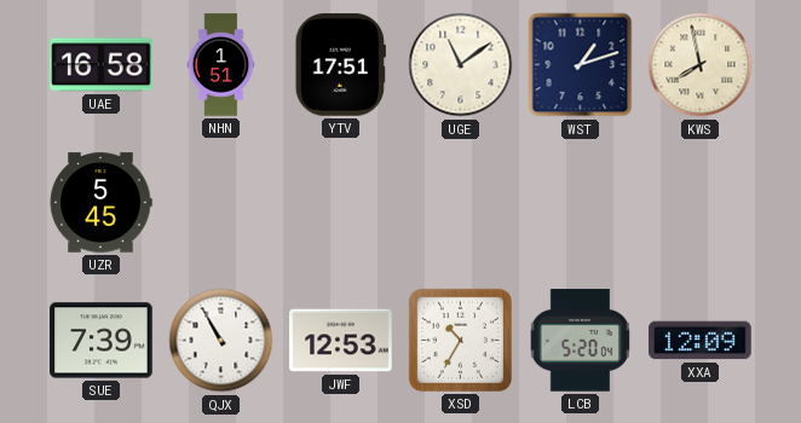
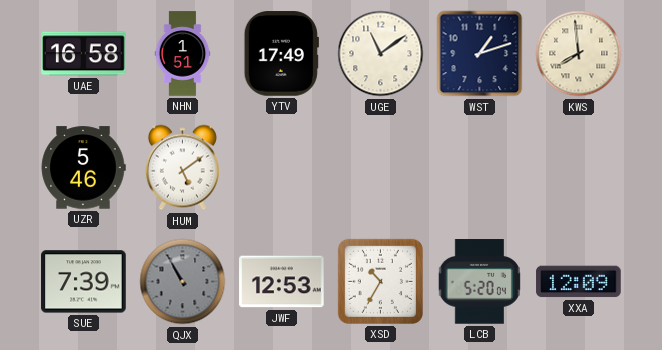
YTV: 17:51 -> 17:49 (281, 54)
KWS: 7:58 -> 7:59 (579, 54)
UZR: 5:45 -> 5:46 (83, 168)
HUM: none -> 5:09 (182, 168)
QJX dial: white -> grey (183, 282)
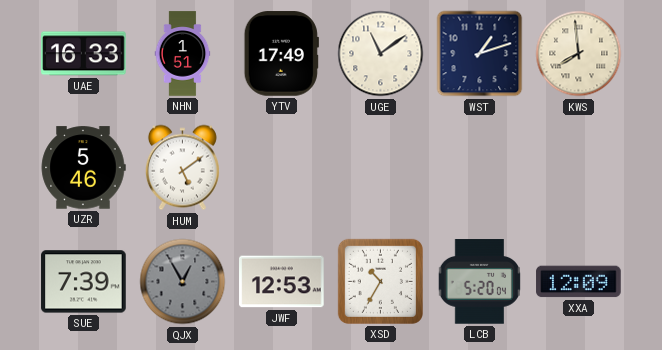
UAE: 16:58 -> 16:33 (84, 54)
QJX: 10:55 -> 12:55 (183, 282)
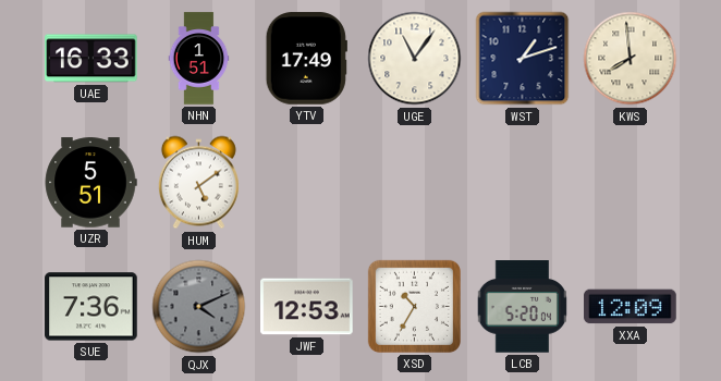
UGE: 11:09 -> 11:06 (415, 59)
UZR: 5:46 -> 5:51 (90, 183)
SUE: 7:39 -> 7:36 (91, 307)
QJX: 12:55 -> 4:11 (199, 307)
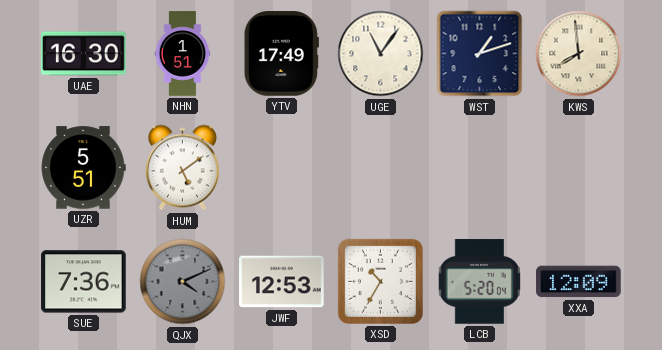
UAE: 16:33 -> 16:30 (84, 54)
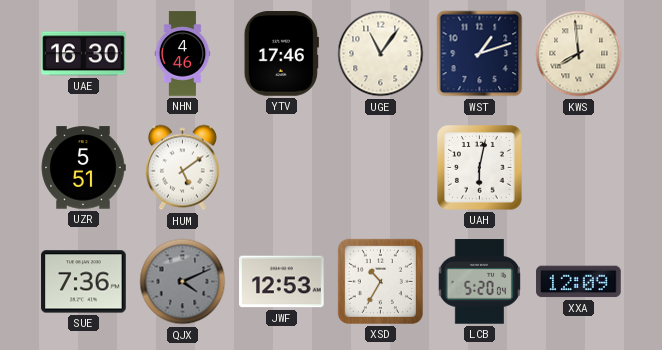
NHN: 1:51 -> 4:46 (183, 54)
YTV: 17:49 -> 17:46 (281, 54)
UAH: none -> 6:02 (480, 168)
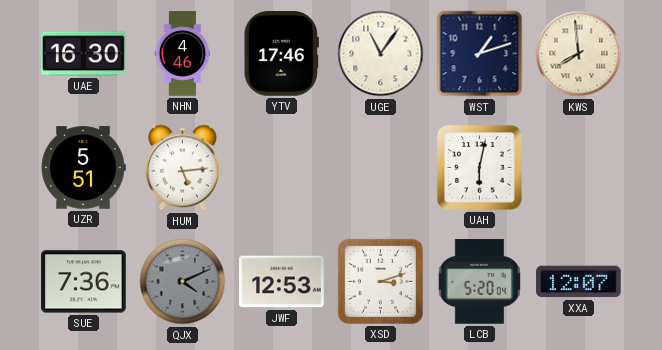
HUM: 5:09 -> 5:14 (182, 168)
XSD: 10:35 -> 3:12 (380, 281)
XXA: 12:09 -> 12:07 (579, 282)
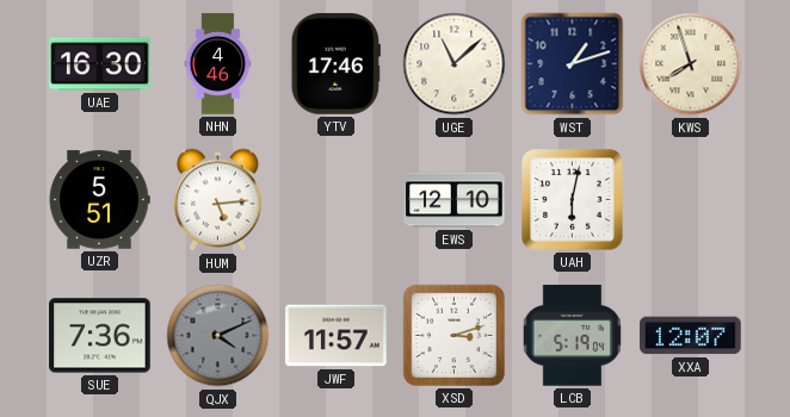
UGE: 11:06 -> 11:08 (455, 64)
KWS: 7:59 -> 7:57 (691, 64)
EWS: none -> 12:10 (455, 200)
JWF: 12:53 -> 11:57 (337, 336)
LCB: 5:20 -> 5:19 (572, 336)
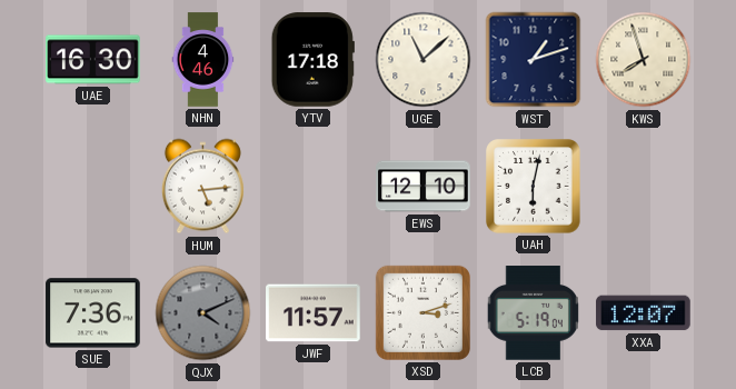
YTV: 17:46 -> 17:18 (312, 60)
UZR: 5:51 -> none (99, 200)
